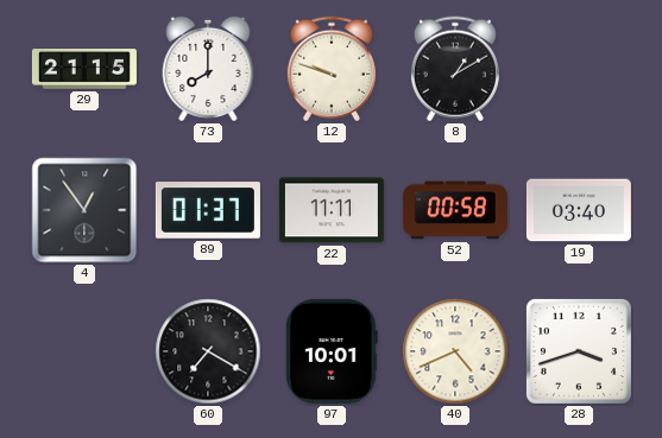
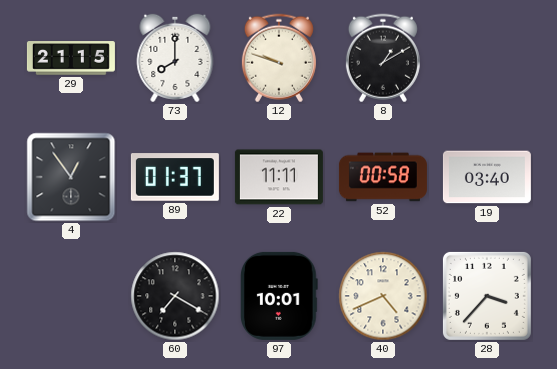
28: 3:42 -> 3:37 (487, 296)
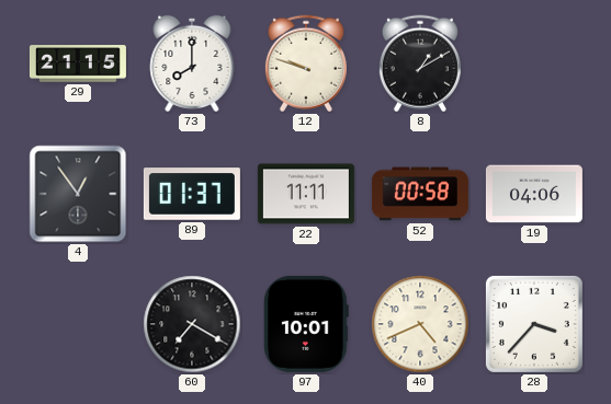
19: 03:40 -> 04:06 (534, 194)
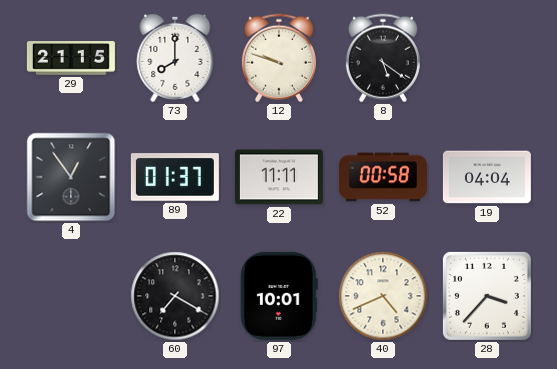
8: 1:10 -> 5:21 (383, 58)
19: 04:06 -> 04:04 (487, 177)
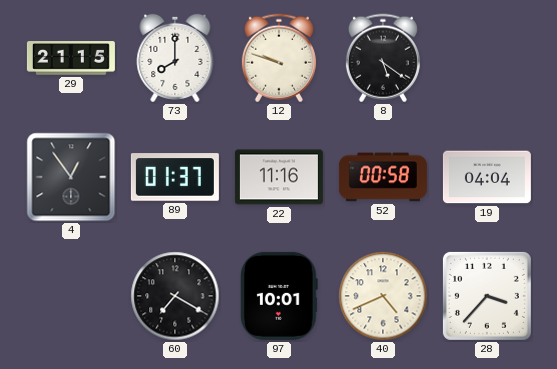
22: 11:11 -> 11:16 (279, 177)
